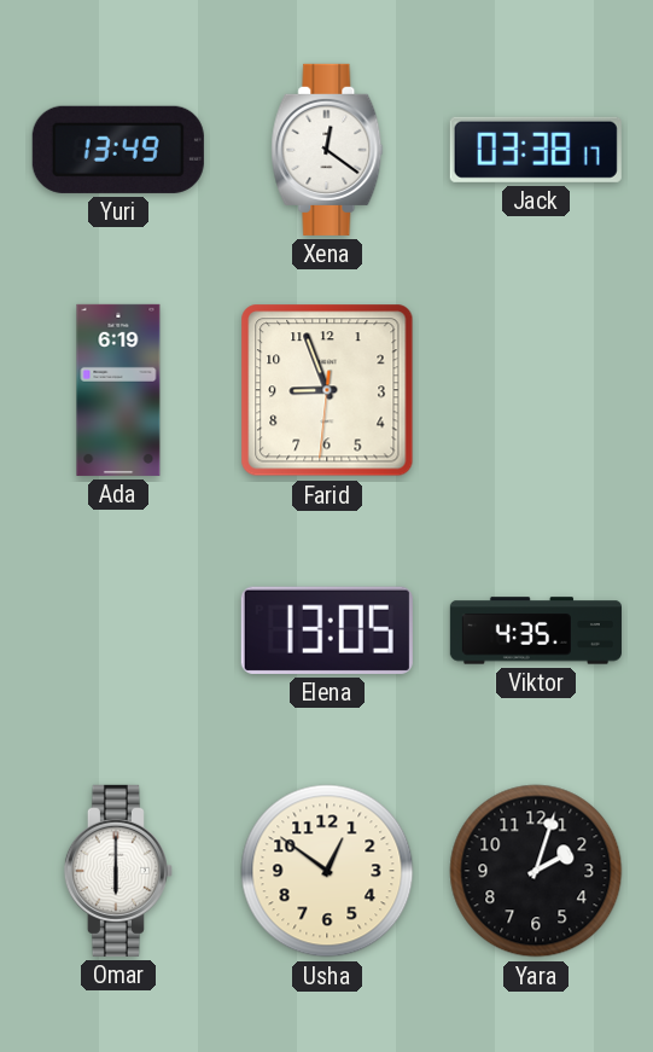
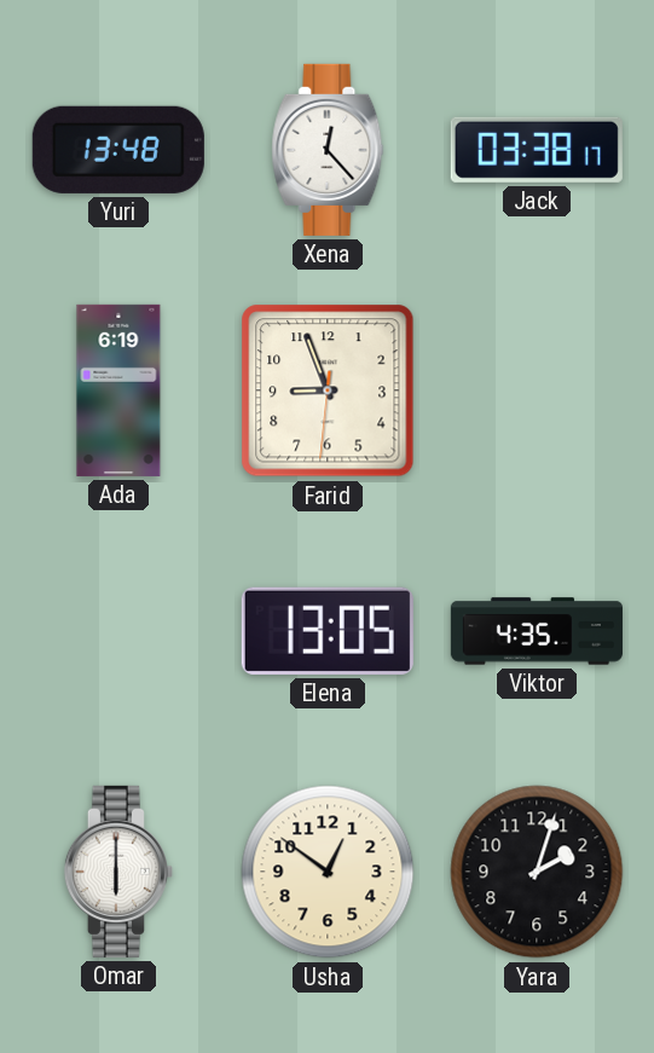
Yuri: 13:49 -> 13:48 (118, 150)
Xena: 12:21 -> 12:23 (328, 150)
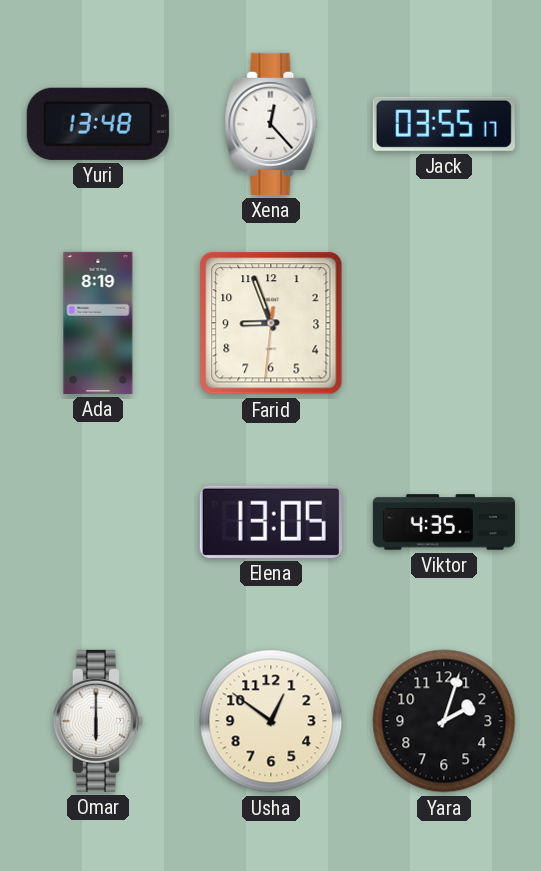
Jack: 03:38 -> 03:55 (444, 124)
Ada: 6:19 -> 8:19 (98, 323)
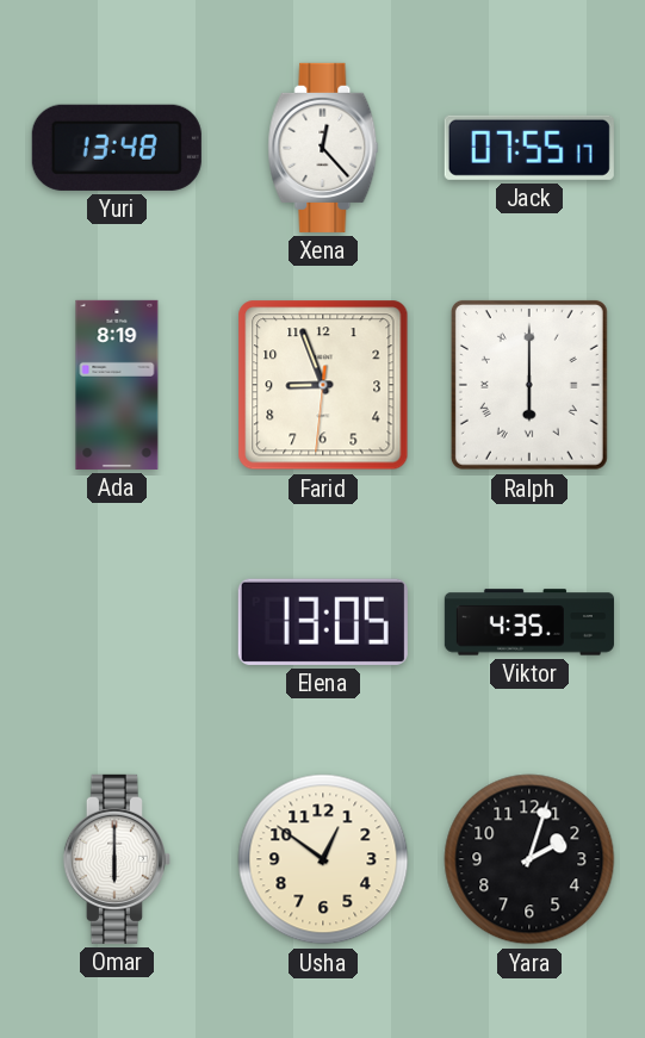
Jack: 03:55 -> 07:55 (529, 148)
Ralph: none -> 6:00 (529, 385)
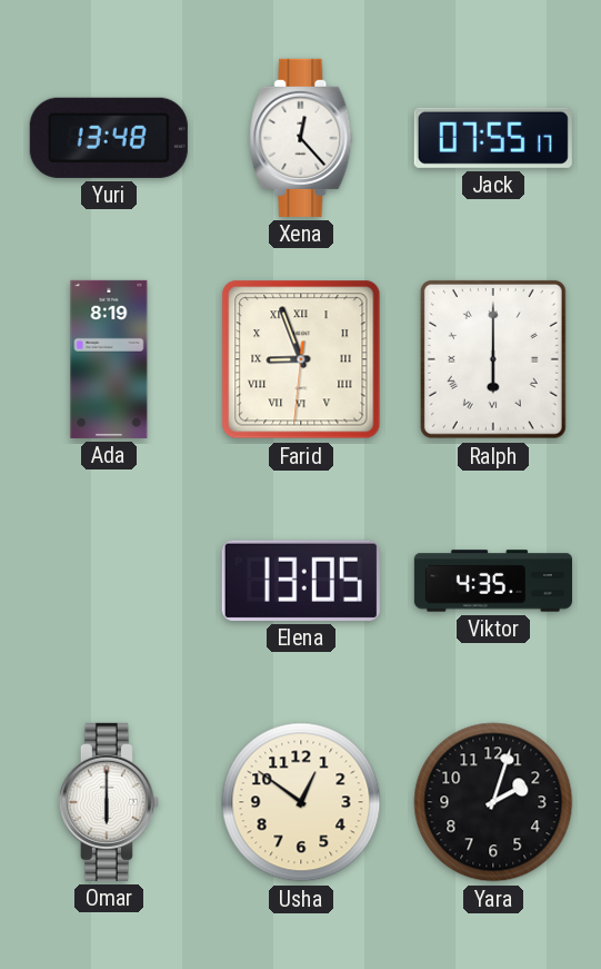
Farid numerals: Arabic -> Roman (301, 359)
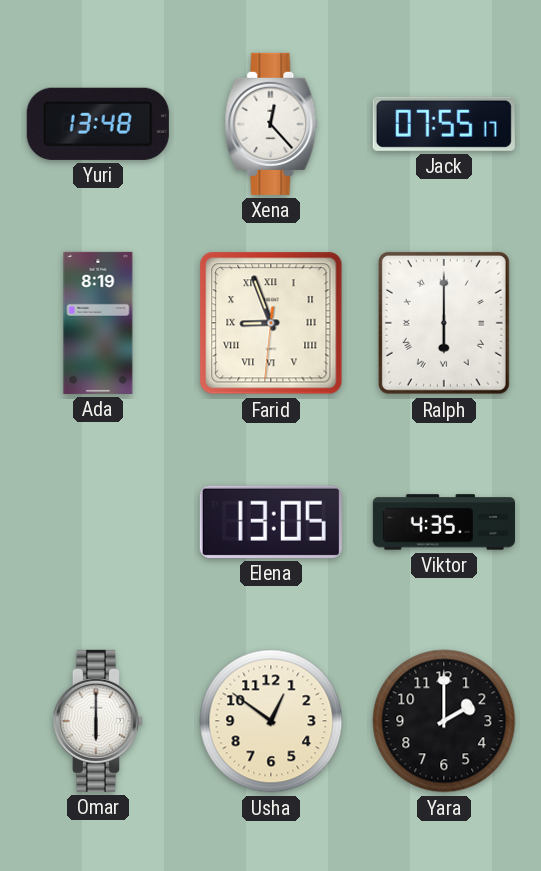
Yara: 2:03 -> 2:00 (444, 721)
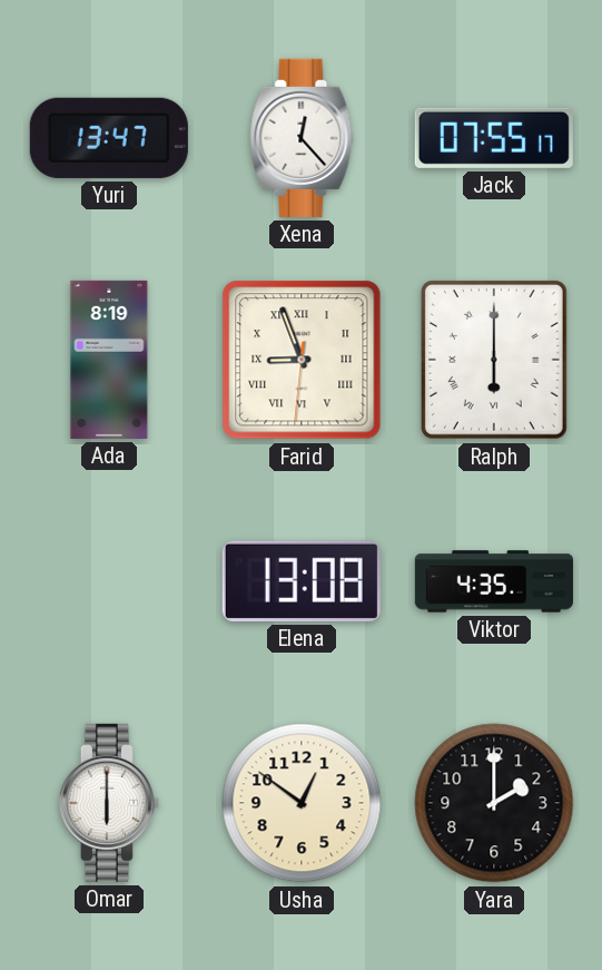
Yuri: 13:48 -> 13:47 (109, 138)
Elena: 13:05 -> 13:08 (302, 581)
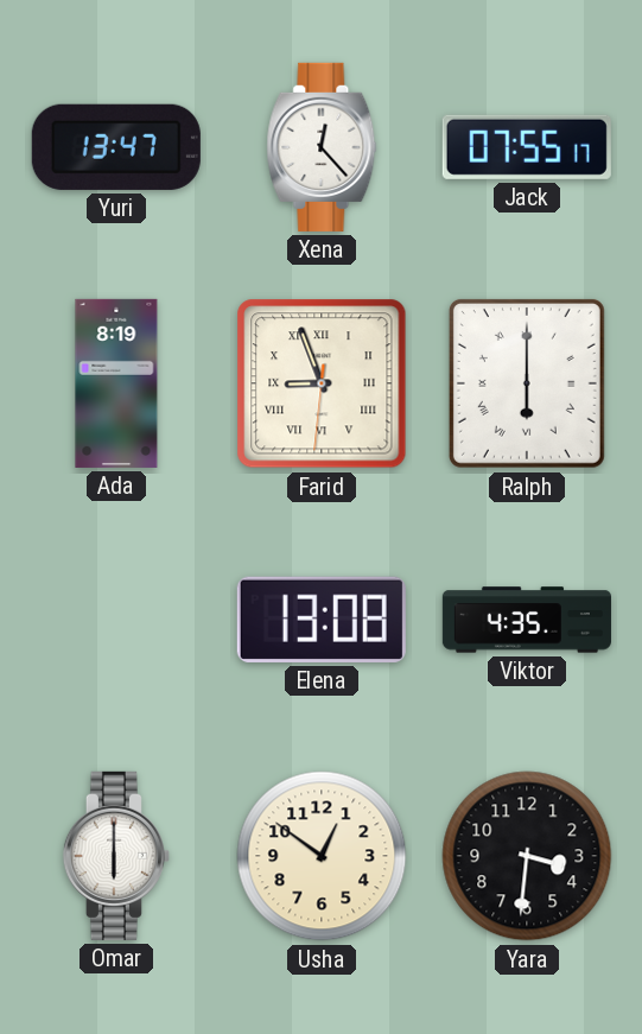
Yara: 2:00 -> 3:31 (527, 856)
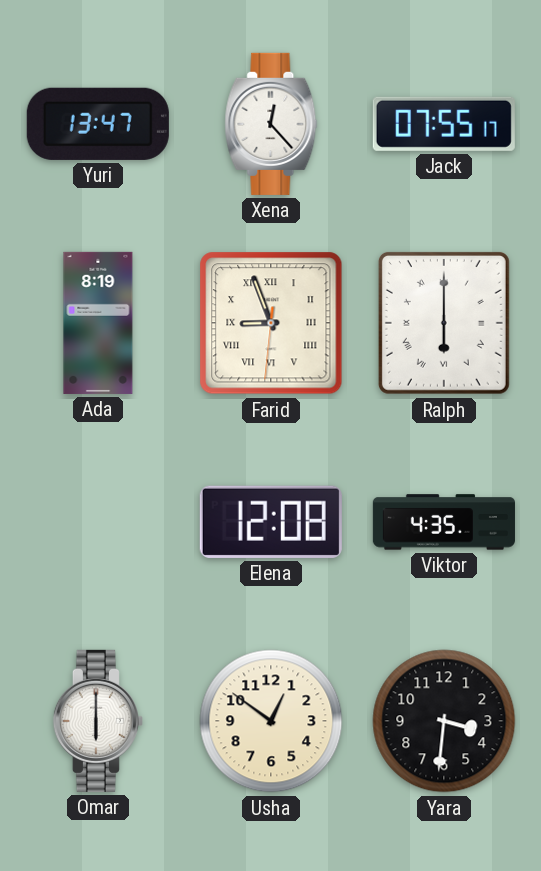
Elena: 13:08 -> 12:08 (271, 522)
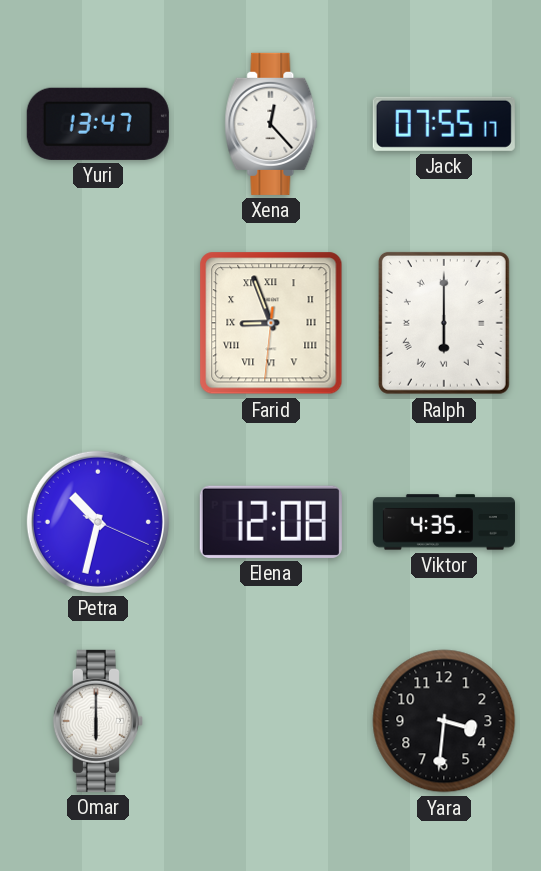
Ada: 8:19 -> none (98, 323)
Petra: none -> 10:32 (98, 522)
Usha: 12:51 -> none (271, 721)
